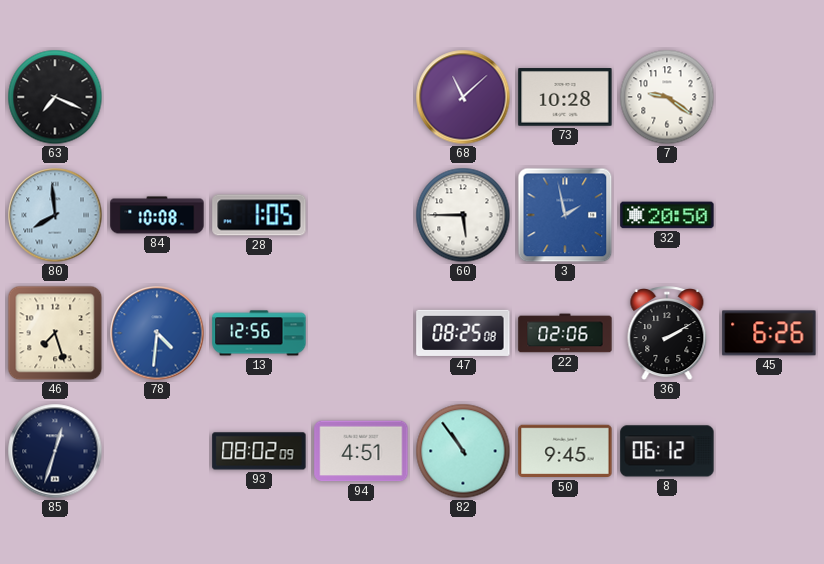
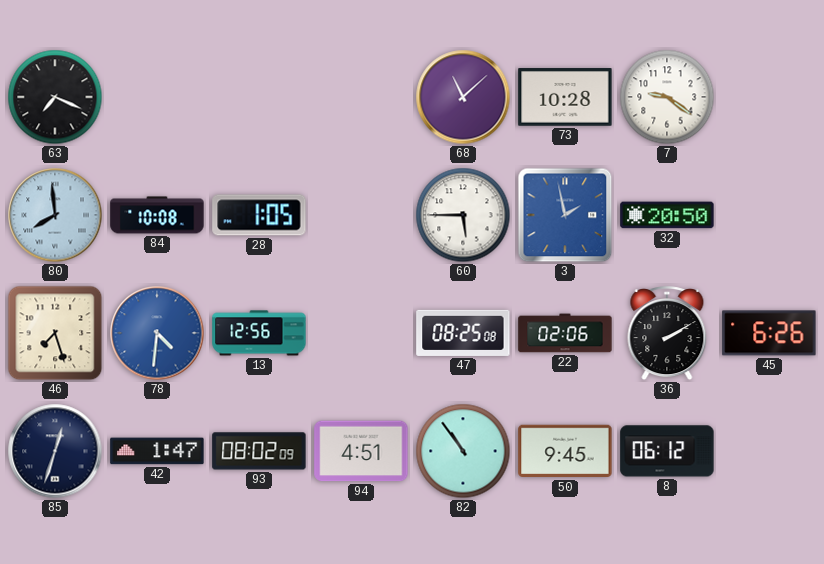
42: none -> 1:47 (157, 451)
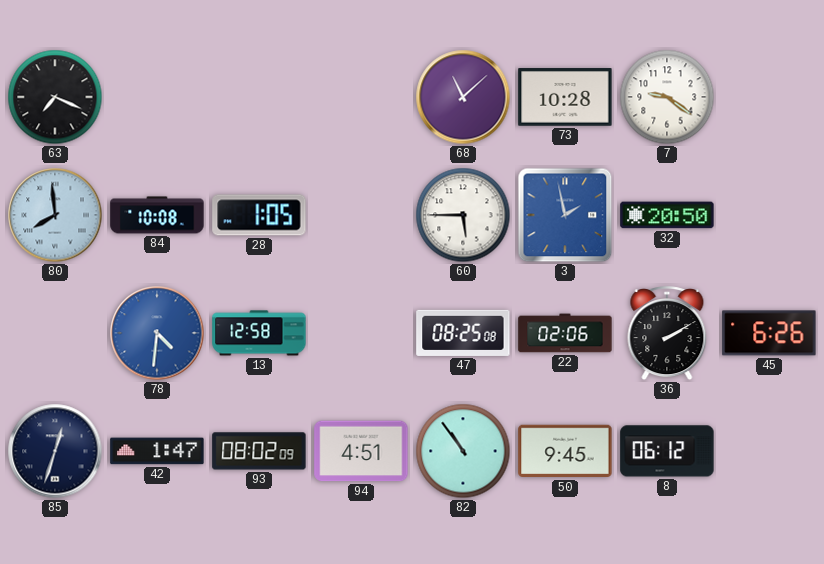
46: 7:27 -> none (55, 333)
13: 12:56 -> 12:58 (259, 333)
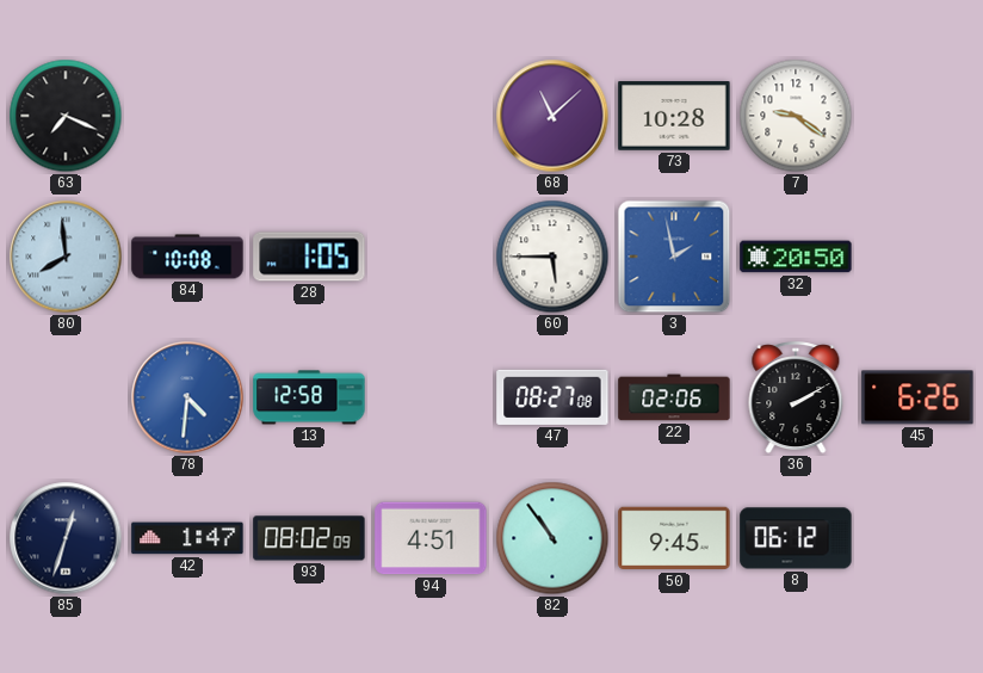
47: 08:25 -> 08:27 (552, 397)
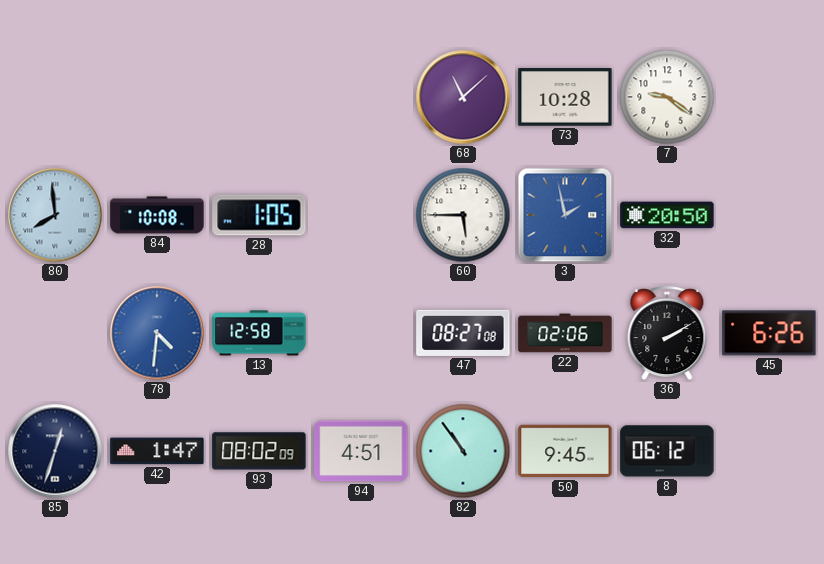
63: 7:19 -> none (66, 116)
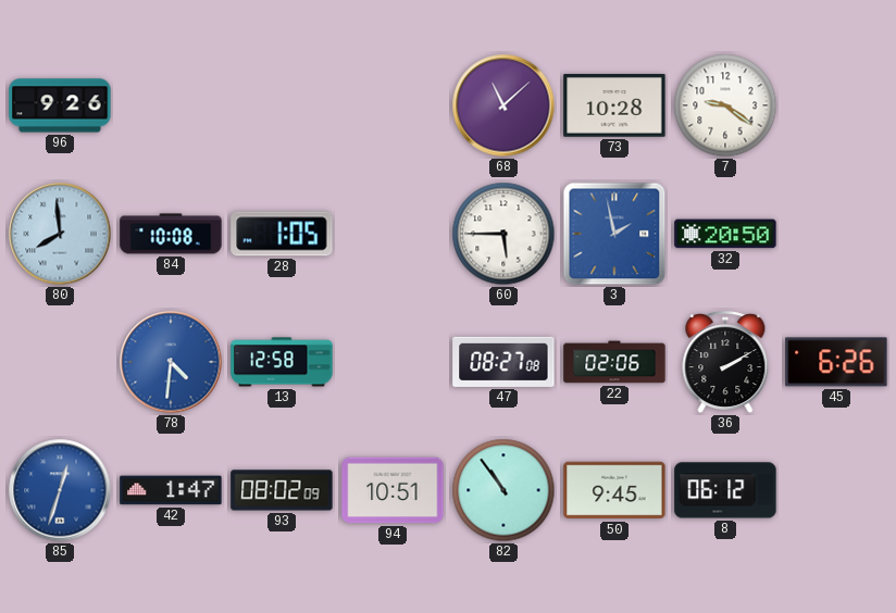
96: none -> 9:26 (60, 105)
85 dial: navy -> blue (60, 490)
94: 4:51 -> 10:51 (393, 490)
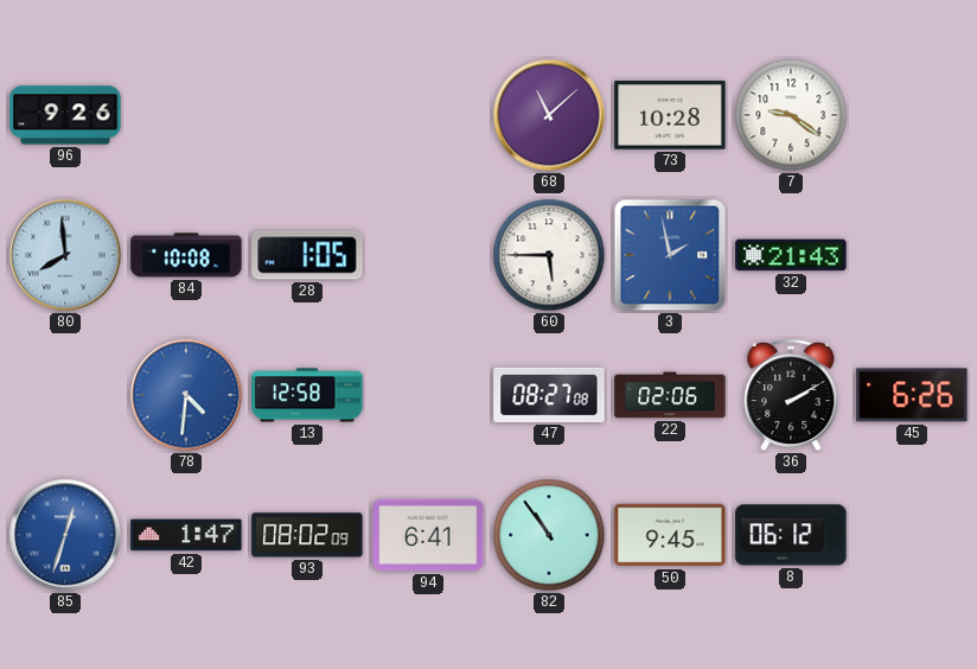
32: 20:50 -> 21:43 (791, 255)
94: 10:51 -> 6:41 (428, 535)
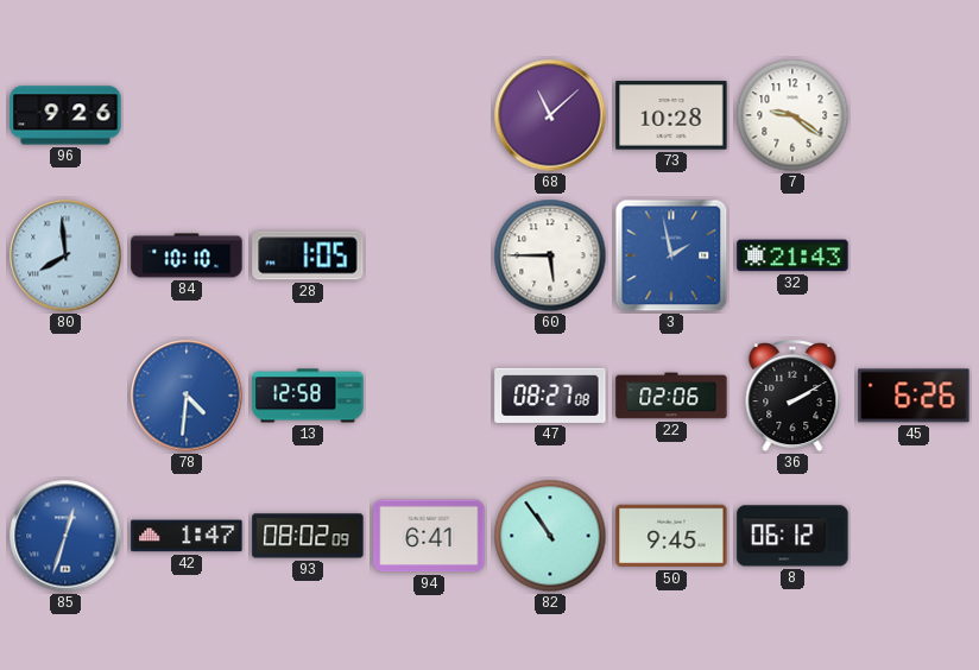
84: 10:08 -> 10:10 (187, 255)
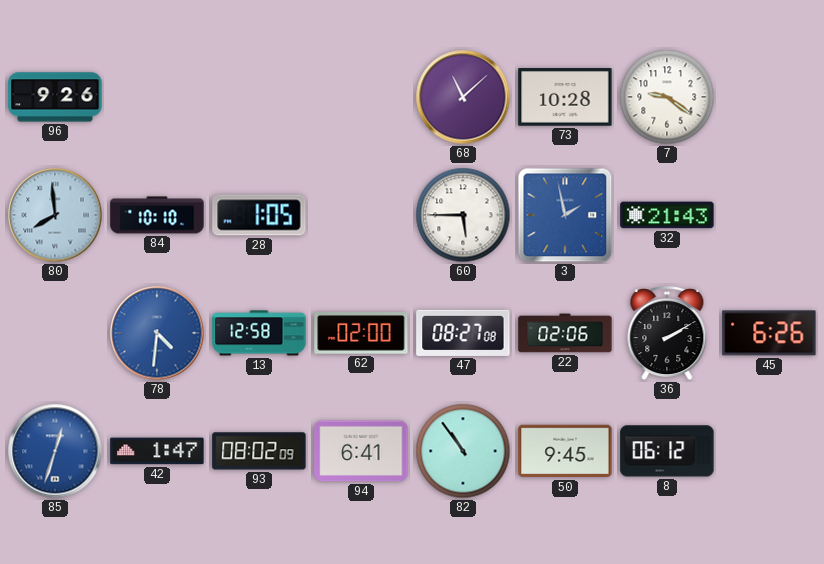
62: none -> 02:00 (361, 333)
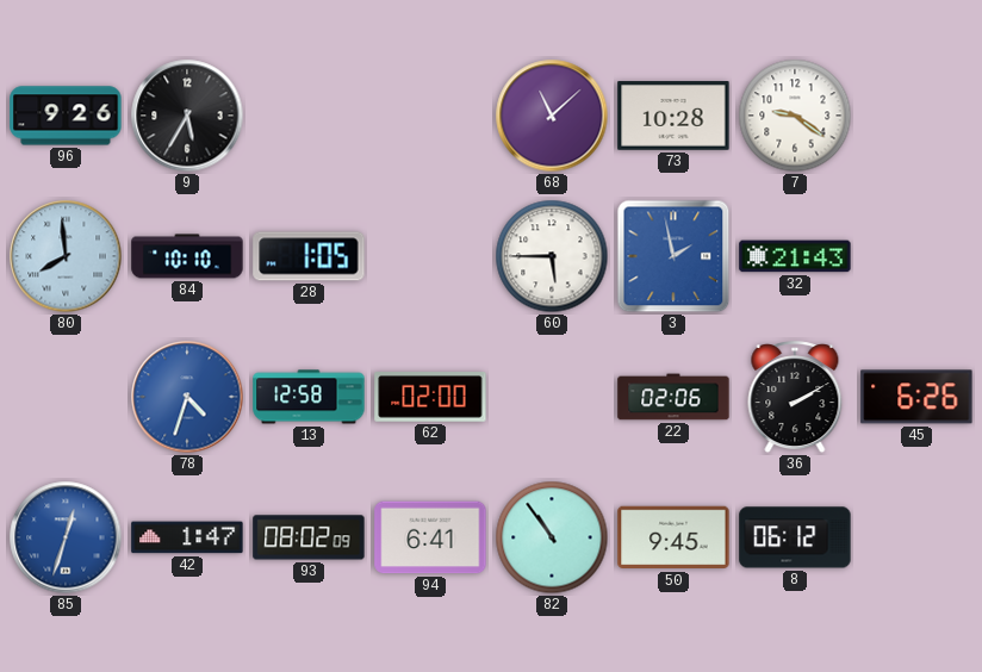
9: none -> 5:35 (187, 116)
78: 4:31 -> 4:33 (187, 397)
47: 08:27 -> none (463, 333)
